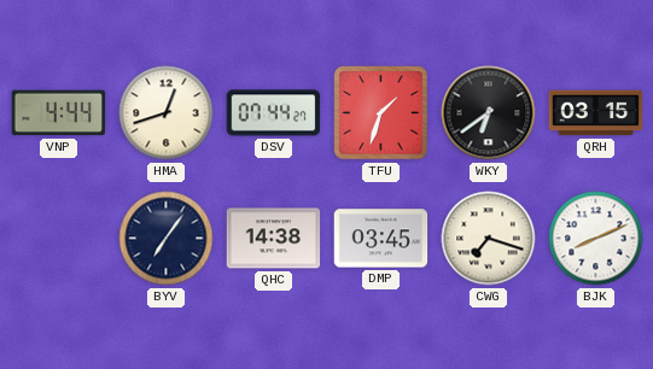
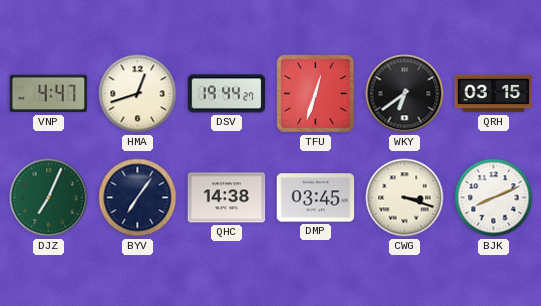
VNP: 4:44 -> 4:47 (49, 94)
DSV: 07:44 -> 19:44 (227, 94)
TFU: 1:33 -> 12:33 (316, 94)
DJZ: none -> 7:04 (49, 198)
CWG: 7:18 -> 3:18 (405, 198)
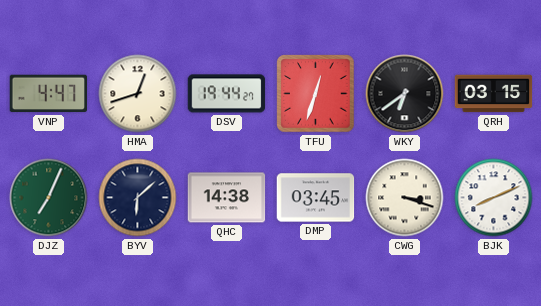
BYV: 7:06 -> 6:08 (138, 198)
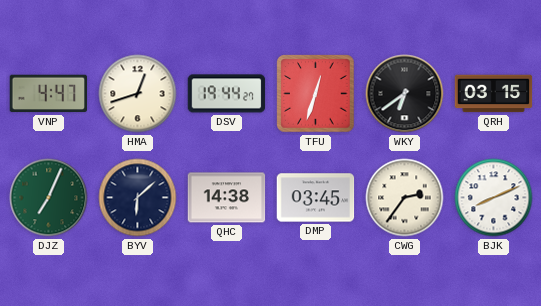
CWG: 3:18 -> 2:36 (405, 198)
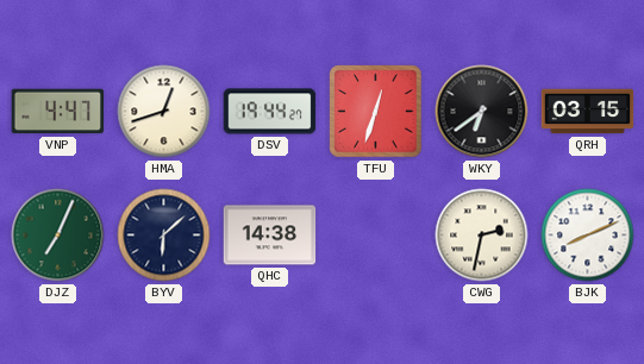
DMP: 03:45 -> none (316, 198)
CWG: 2:36 -> 2:32 (482, 236)
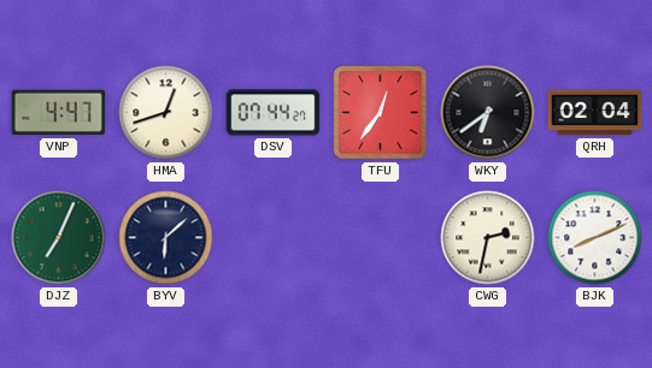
DSV: 19:44 -> 07:44 (274, 113)
TFU: 12:33 -> 12:36 (381, 113)
QRH: 03:15 -> 02:04 (595, 113)
QHC: 14:38 -> none (270, 236)
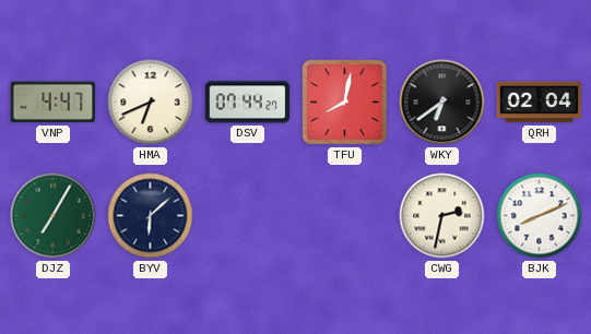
HMA: 12:42 -> 6:41 (151, 103)
TFU: 12:36 -> 8:02 (345, 103)
DJZ: 7:04 -> 7:05 (54, 216)
